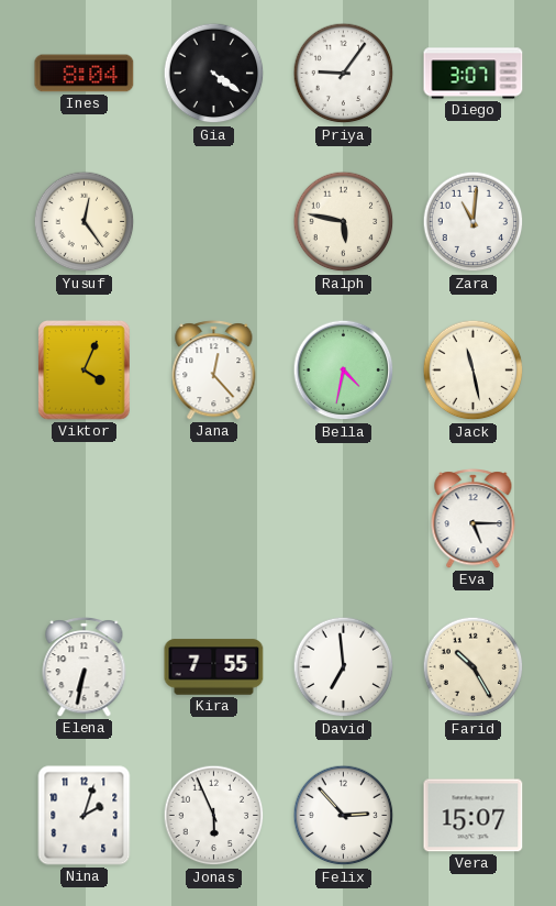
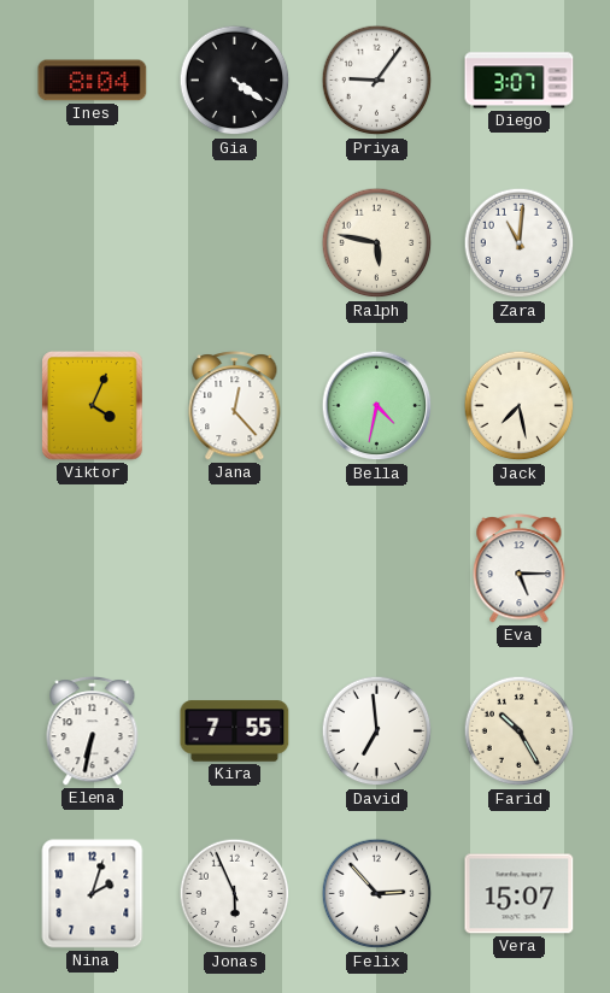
Yusuf: 12:24 -> none (85, 222)
Jack: 11:28 -> 7:28 (520, 406)
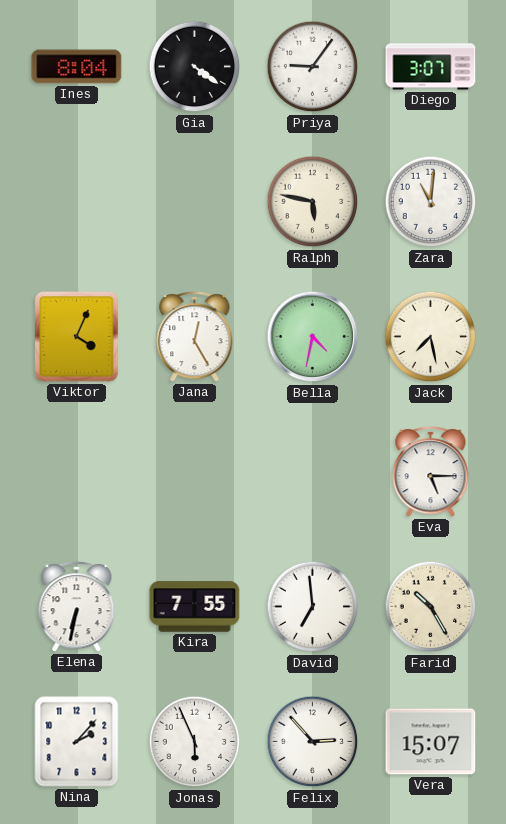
Jana: 12:23 -> 12:25 (195, 337)
Nina: 2:03 -> 2:07 (77, 742)
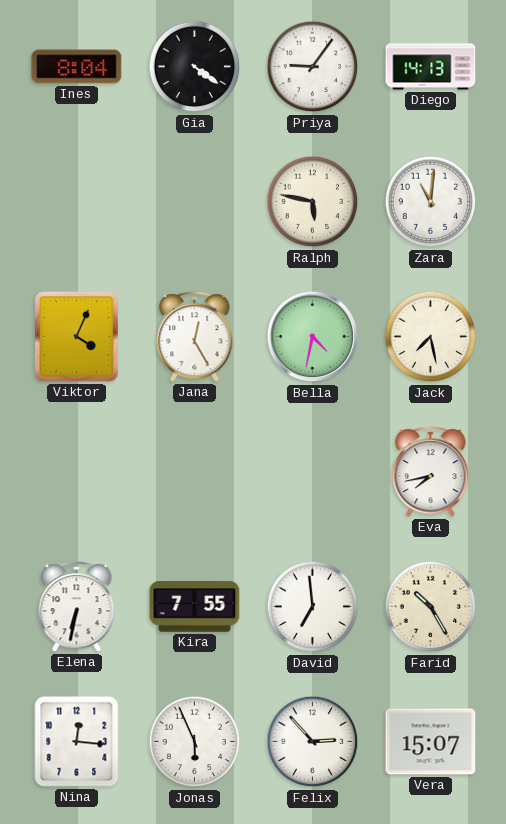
Diego: 3:07 -> 14:13 (431, 67)
Eva: 5:15 -> 7:43 (431, 472)
Nina: 2:07 -> 12:16 (77, 742)
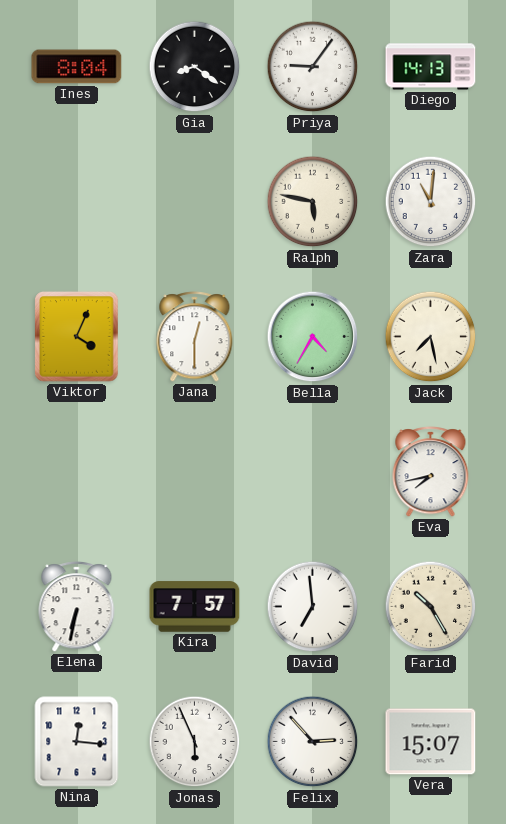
Gia: 4:21 -> 8:21 (195, 67)
Jana: 12:25 -> 12:30 (195, 337)
Bella: 4:32 -> 4:35 (313, 337)
Kira: 7:55 -> 7:57 (195, 607)
